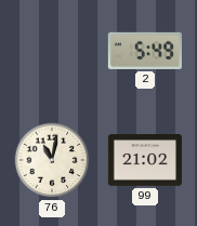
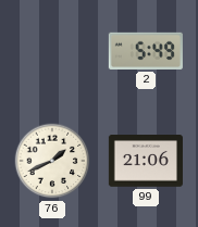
76: 11:02 -> 1:41 (52, 161)
99: 21:02 -> 21:06 (146, 161)
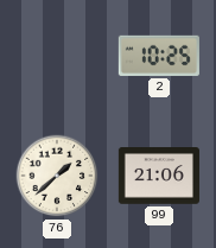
2: 5:49 -> 10:25 (159, 56)
76: 1:41 -> 1:38 (57, 176)
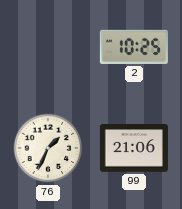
76: 1:38 -> 1:34 (48, 148)
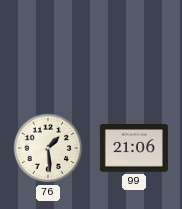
2: 10:25 -> none (134, 47)
76: 1:34 -> 1:29 (48, 148)
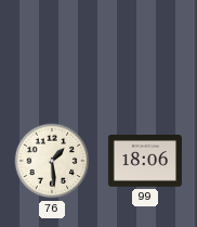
99: 21:06 -> 18:06 (145, 161)
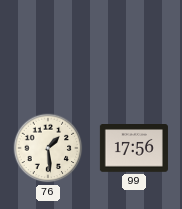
99: 18:06 -> 17:56 (134, 148)
